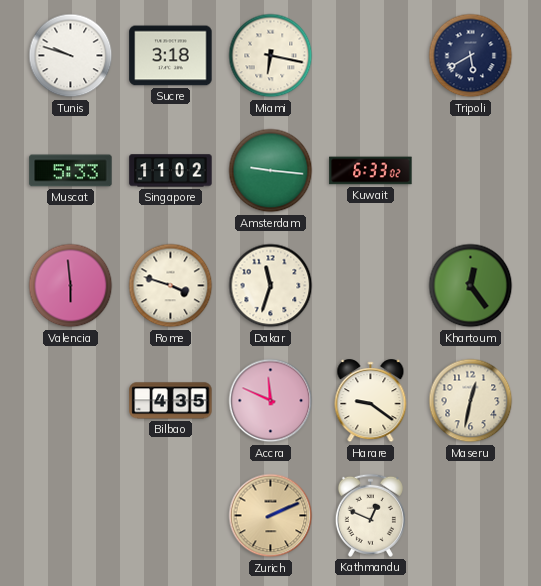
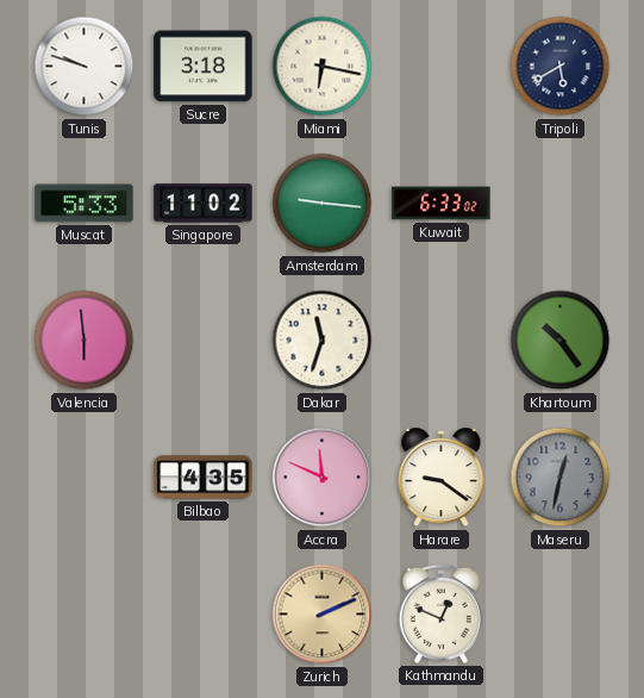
Rome: 3:48 -> none (171, 286)
Khartoum: 12:24 -> 10:24 (561, 341)
Maseru dial: cream -> grey (561, 478)
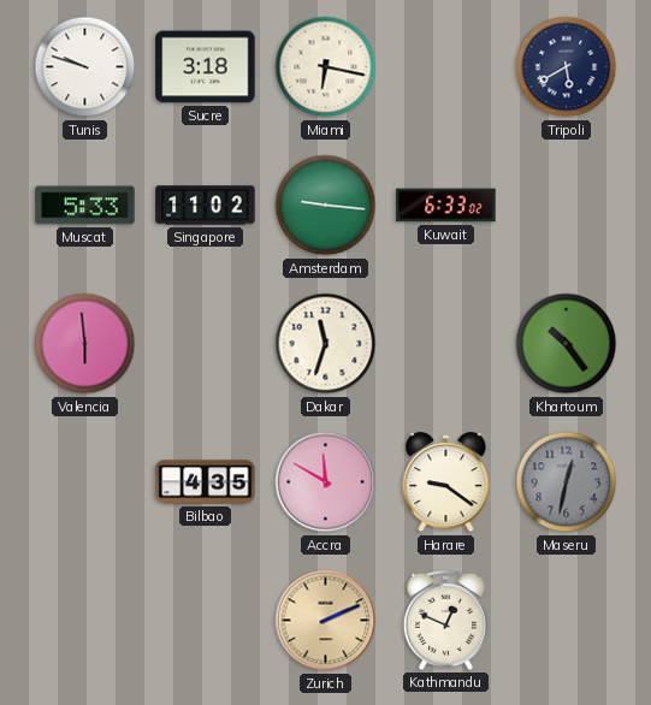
Accra: 11:49 -> 11:50 (326, 482)
